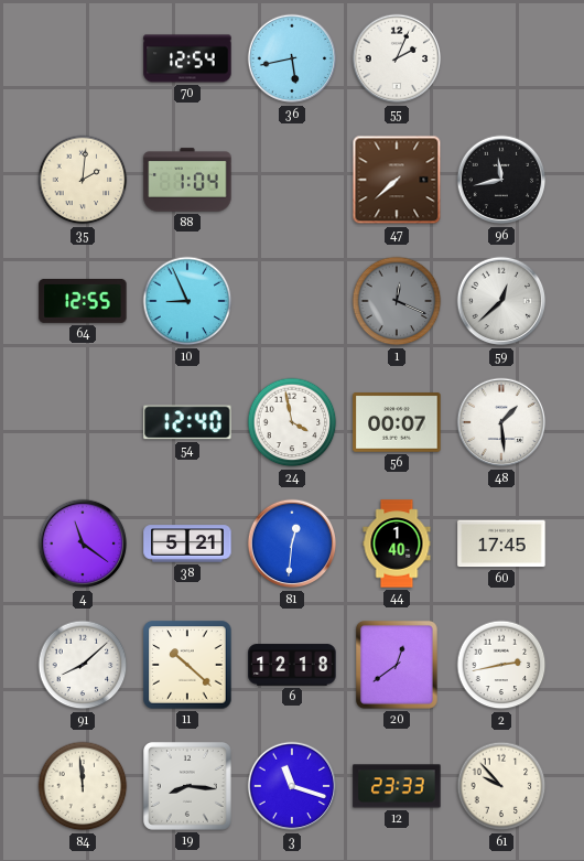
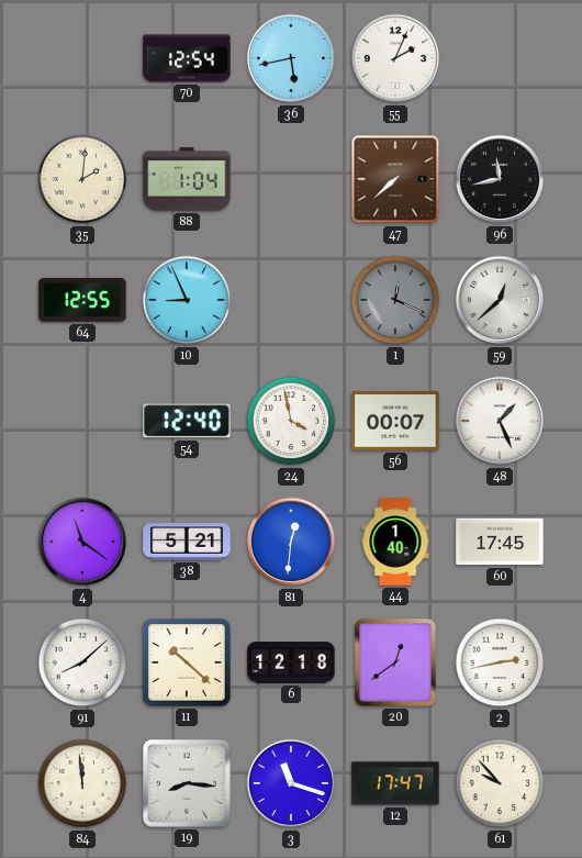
48: 1:29 -> 1:26 (500, 421)
12: 23:33 -> 17:47 (395, 783)
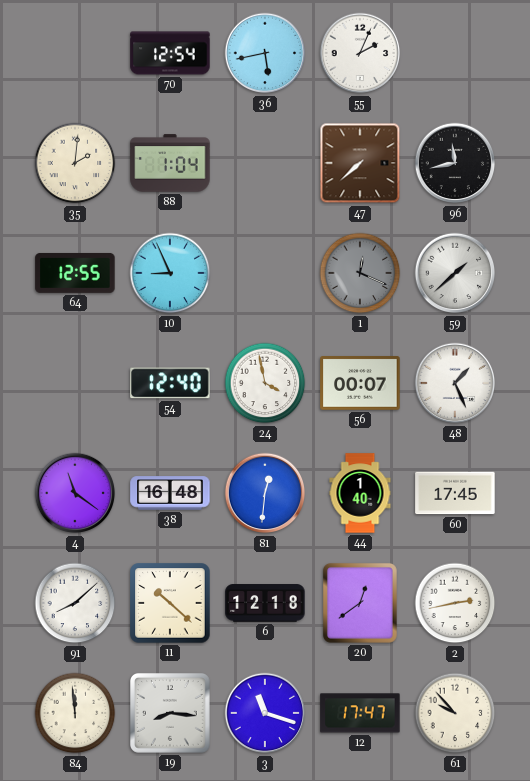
59: 12:38 -> 1:38 (455, 273)
38: 5:21 -> 16:48 (170, 493)
